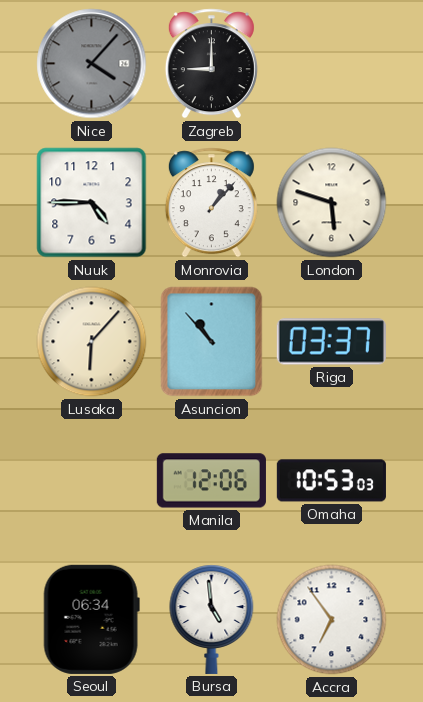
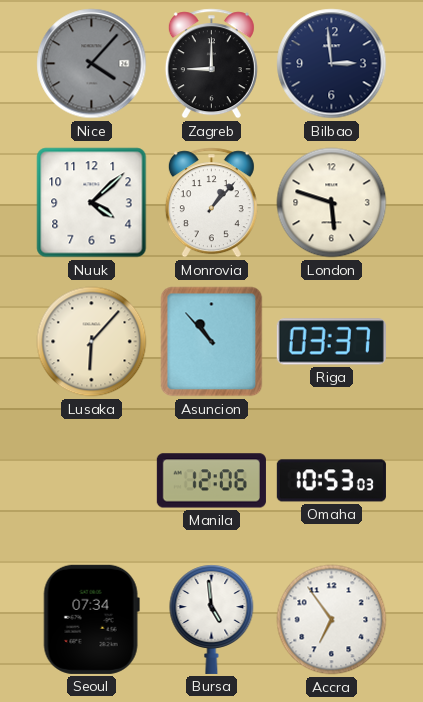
Bilbao: none -> 2:59 (332, 64)
Nuuk: 4:45 -> 4:08 (92, 203)
Seoul: 06:34 -> 07:34 (91, 619)
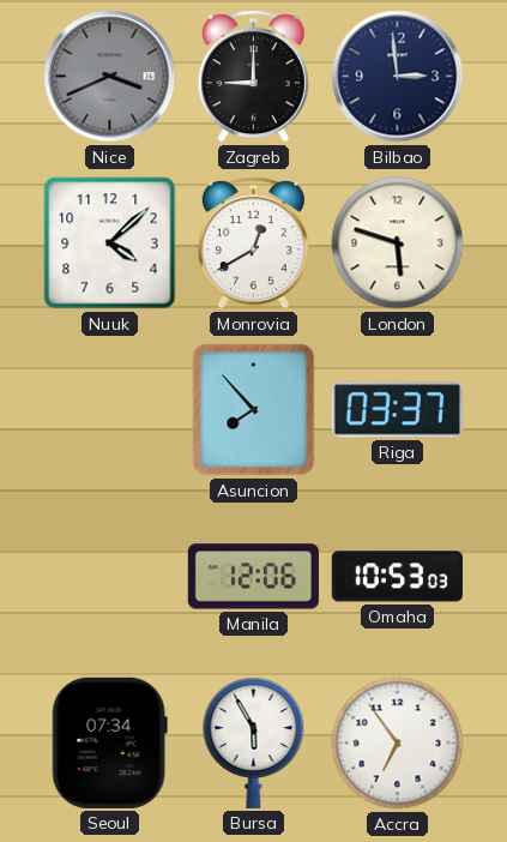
Nice: 4:07 -> 3:41 (110, 77)
Monrovia: 1:07 -> 12:40 (253, 243)
Lusaka: 6:07 -> none (92, 342)
Asuncion: 10:53 -> 7:53 (254, 410)
Bursa: 4:59 -> 5:55 (254, 742)
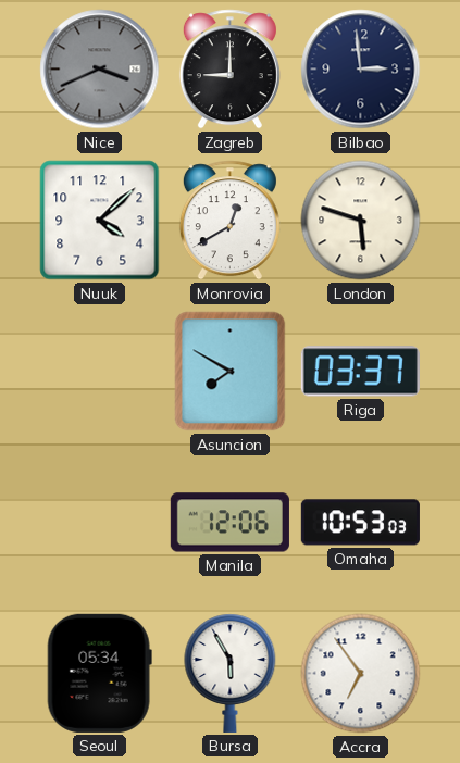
Asuncion: 7:53 -> 7:50 (231, 372)
Seoul: 07:34 -> 05:34 (99, 673)
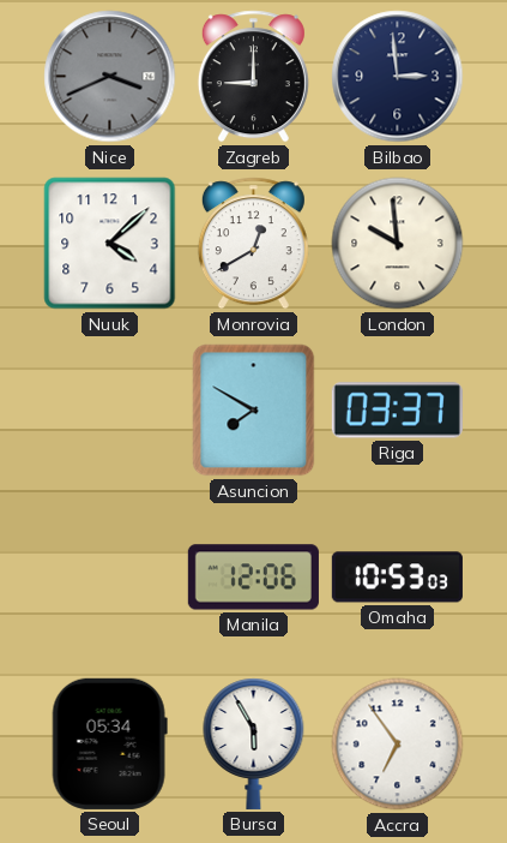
London: 5:48 -> 9:59 (398, 244)
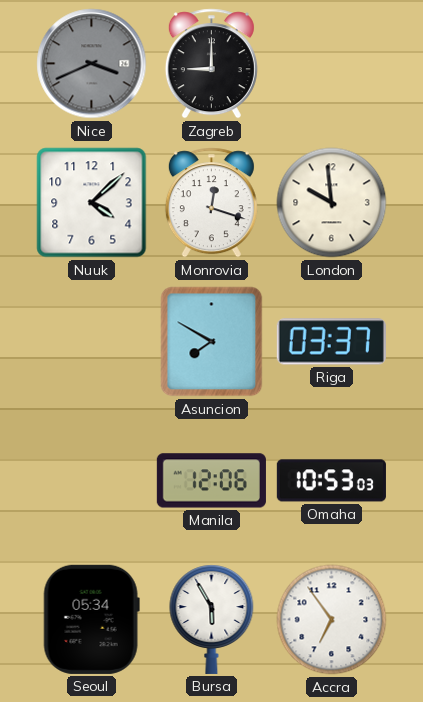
Bilbao: 2:59 -> none (398, 77)
Monrovia: 12:40 -> 12:18 (211, 203)
